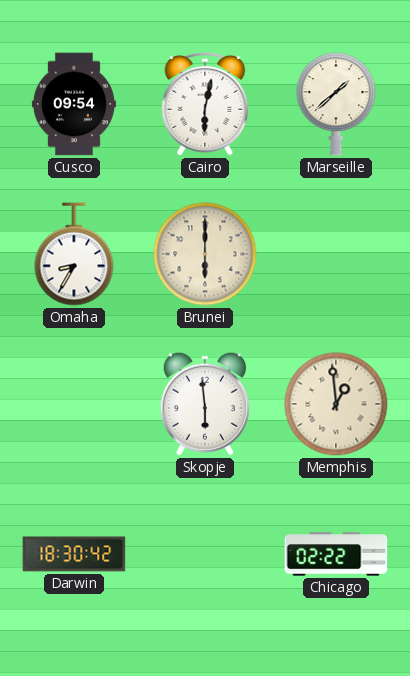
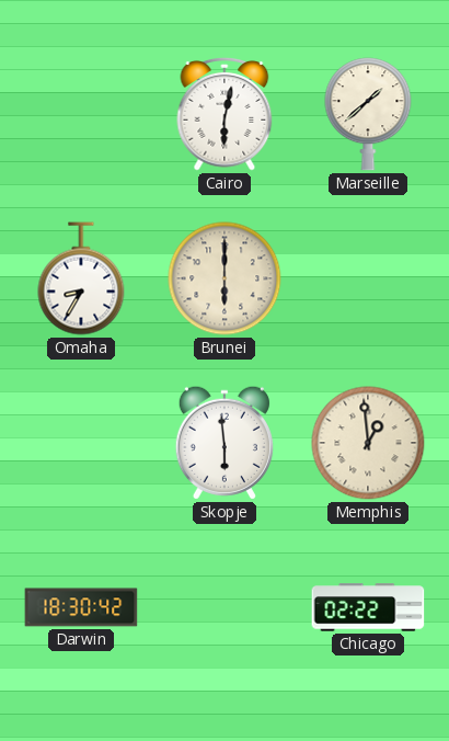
Cusco: 09:54 -> none (74, 104)
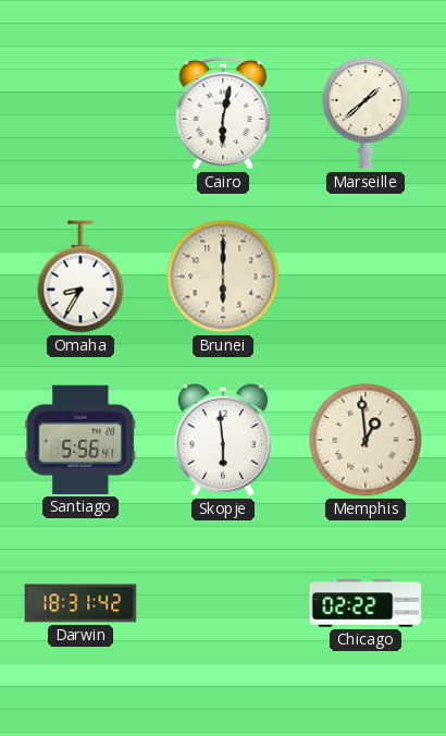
Santiago: none -> 5:56 (80, 440)
Darwin: 18:30 -> 18:31 (80, 603)
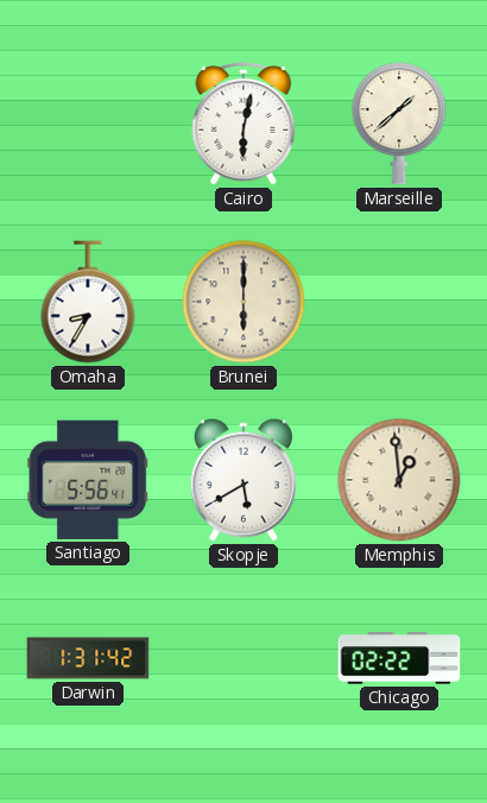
Skopje: 5:59 -> 5:40 (243, 480)
Darwin: 18:31 -> 1:31 (88, 658)
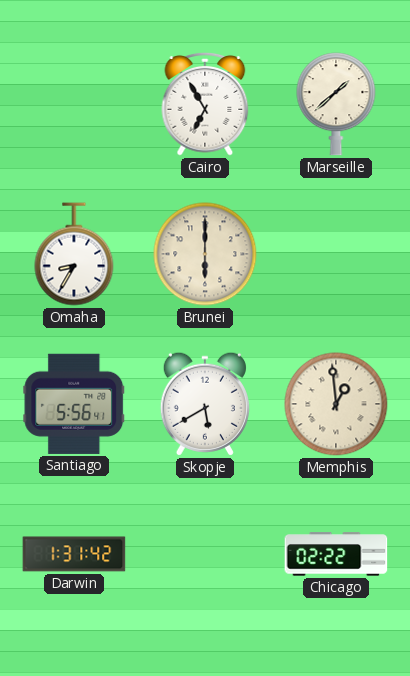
Cairo: 6:02 -> 6:55 (205, 104)
